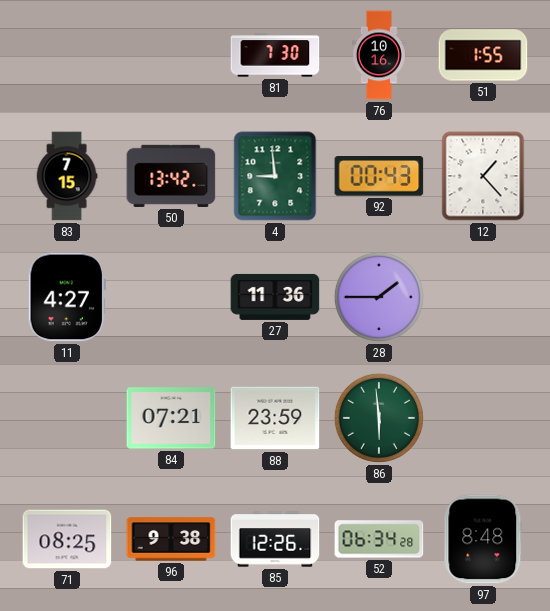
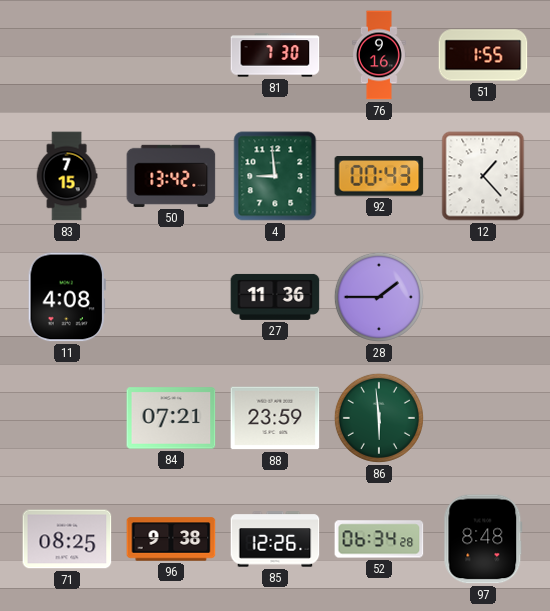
76: 10:16 -> 9:16 (379, 55)
11: 4:27 -> 4:08 (67, 297)
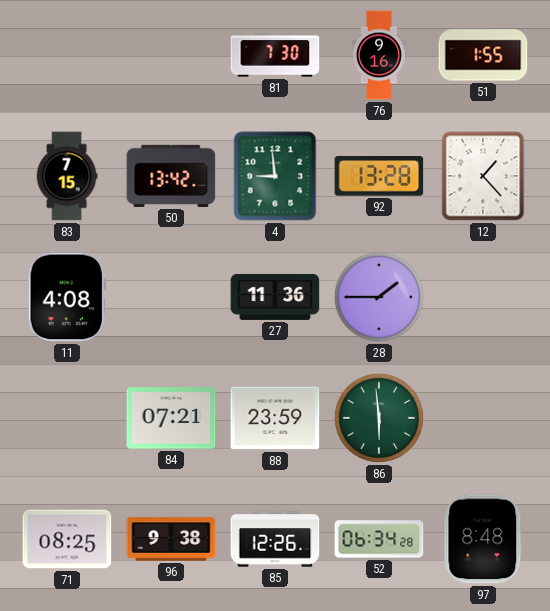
92: 00:43 -> 13:28 (379, 177)
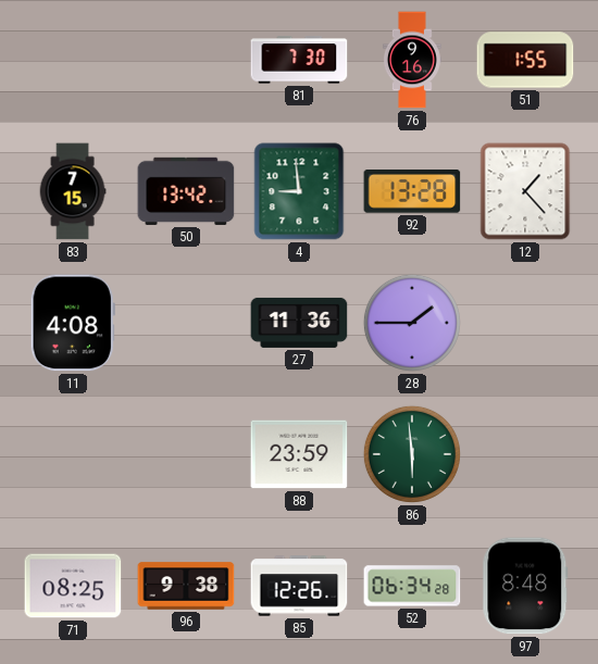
84: 07:21 -> none (171, 418)
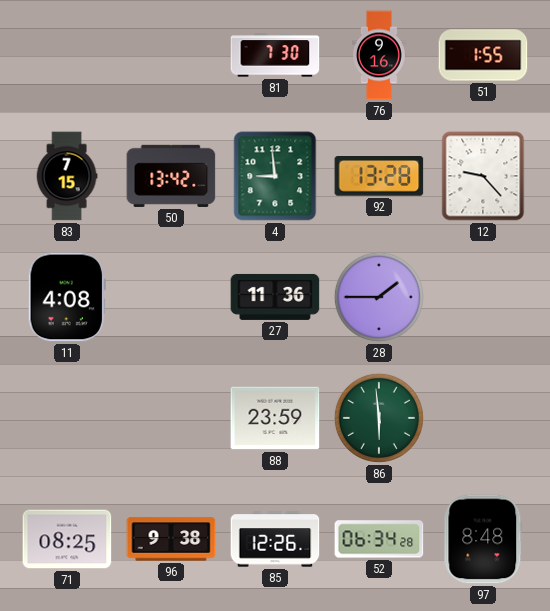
12: 1:23 -> 9:23 (483, 176)
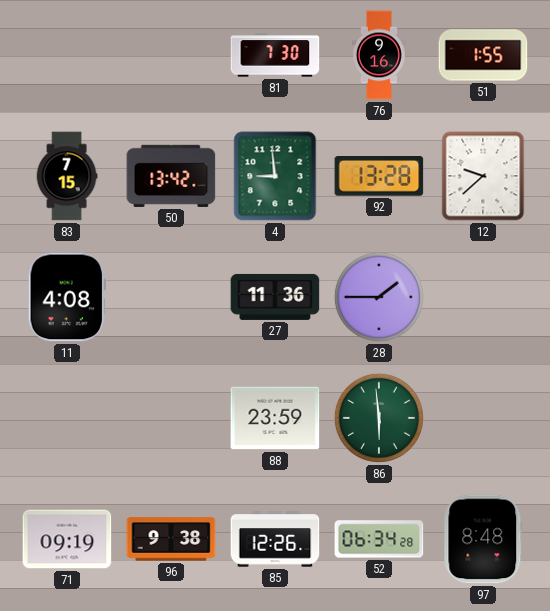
12: 9:23 -> 9:38 (483, 176)
71: 08:25 -> 09:19 (67, 539)
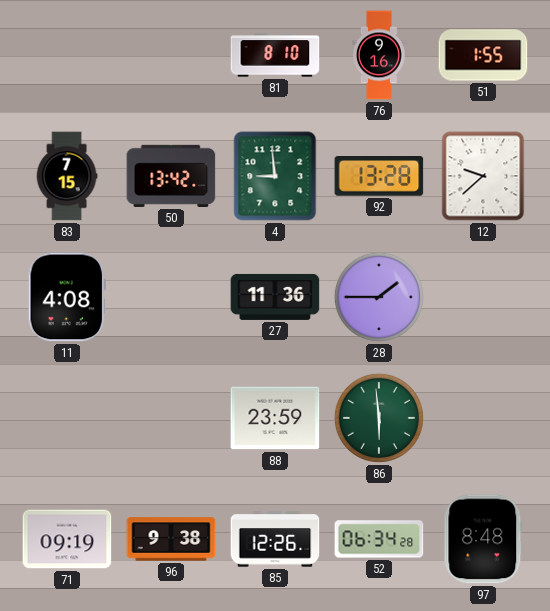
81: 7:30 -> 8:10 (275, 55)
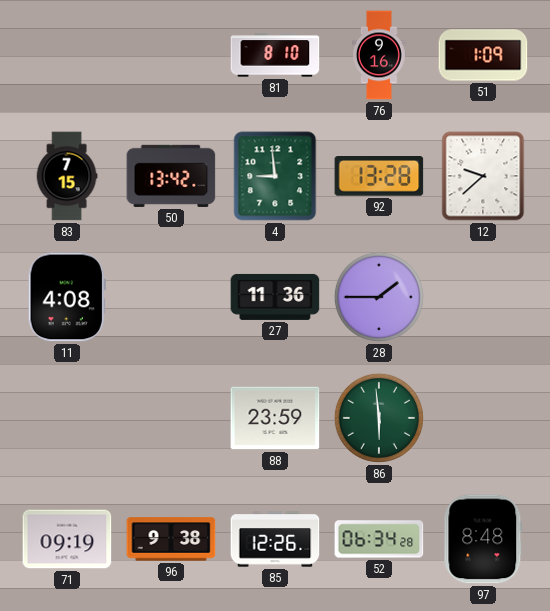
51: 1:55 -> 1:09 (483, 55)
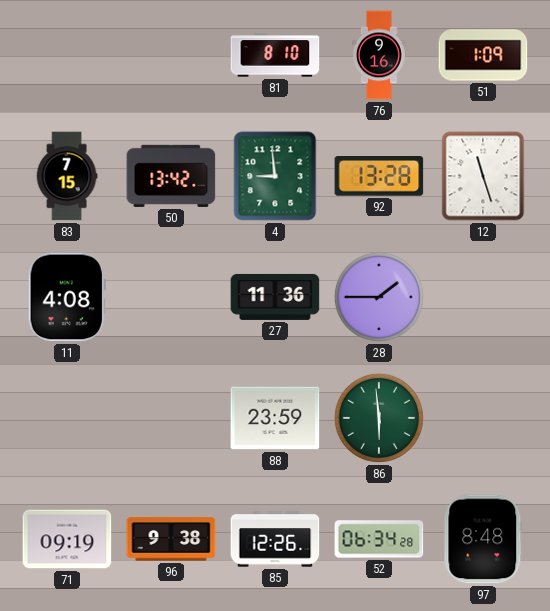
12: 9:38 -> 11:27 (483, 176)
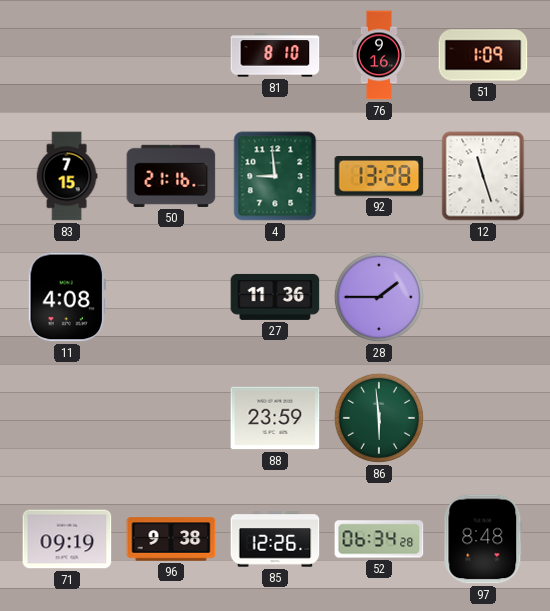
50: 13:42 -> 21:16 (171, 176)
